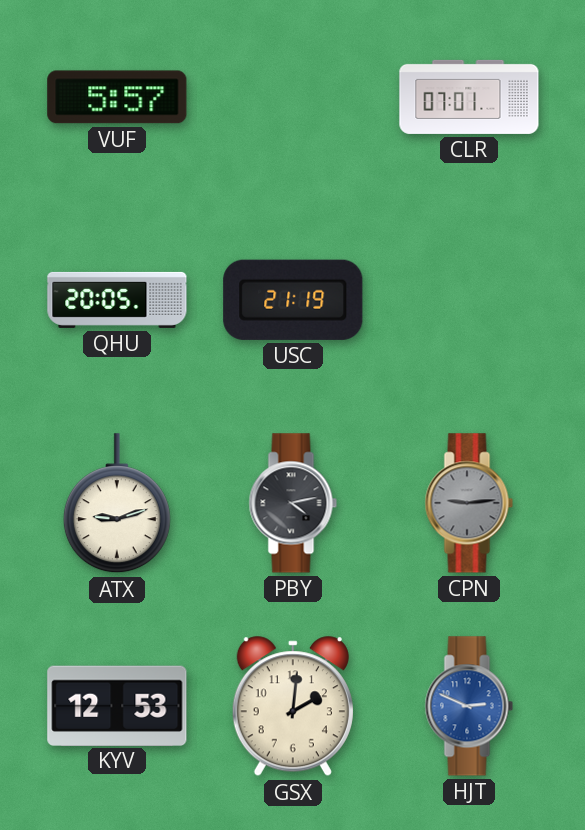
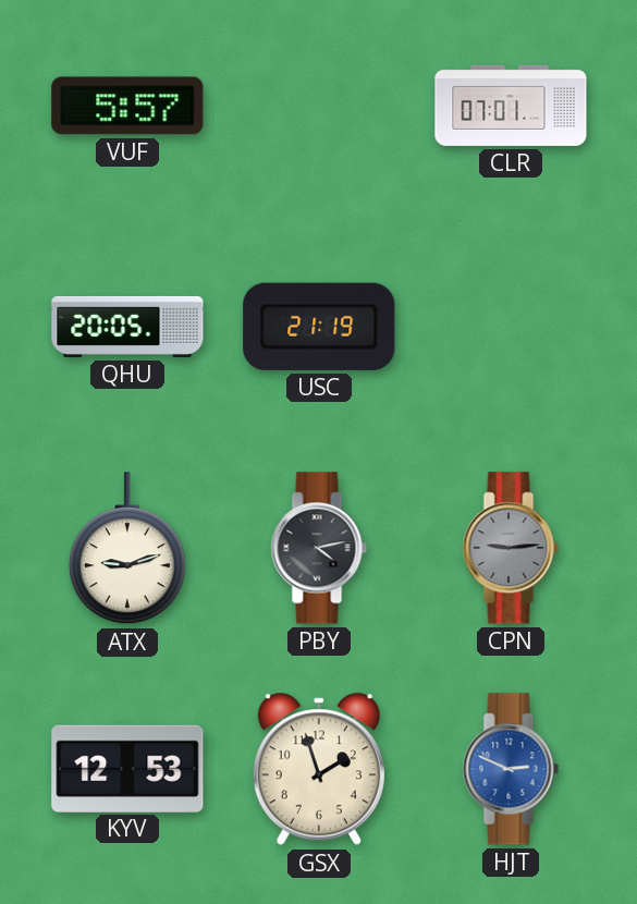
GSX: 2:01 -> 1:57 (319, 770)
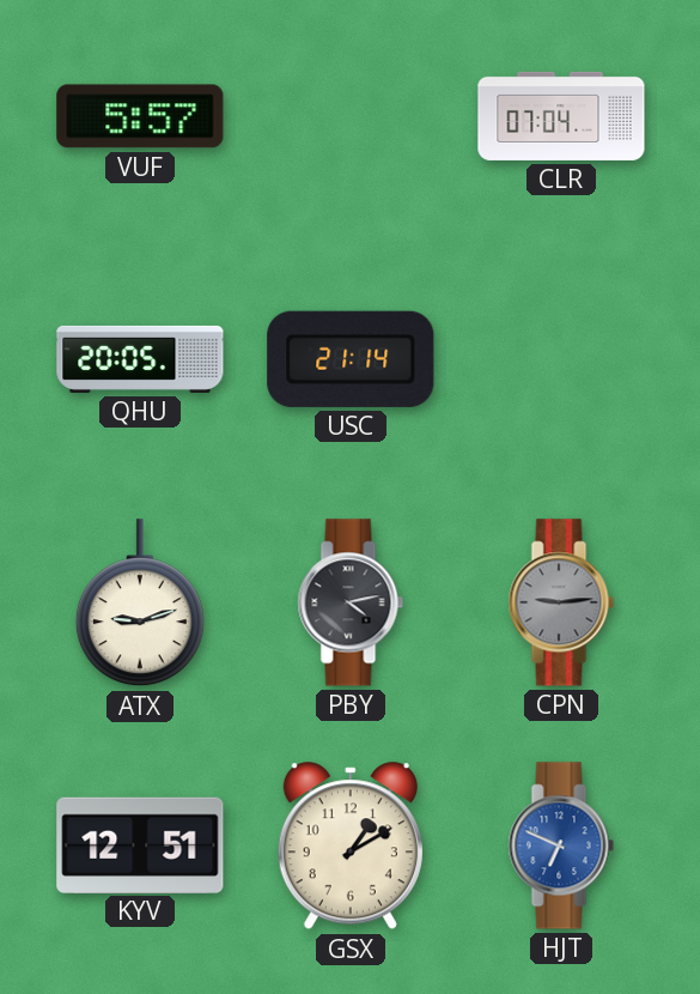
CLR: 07:01 -> 07:04 (561, 116)
USC: 21:19 -> 21:14 (351, 359)
KYV: 12:53 -> 12:51 (140, 844)
GSX: 1:57 -> 1:10 (351, 847)
HJT: 2:49 -> 6:49 (561, 845)
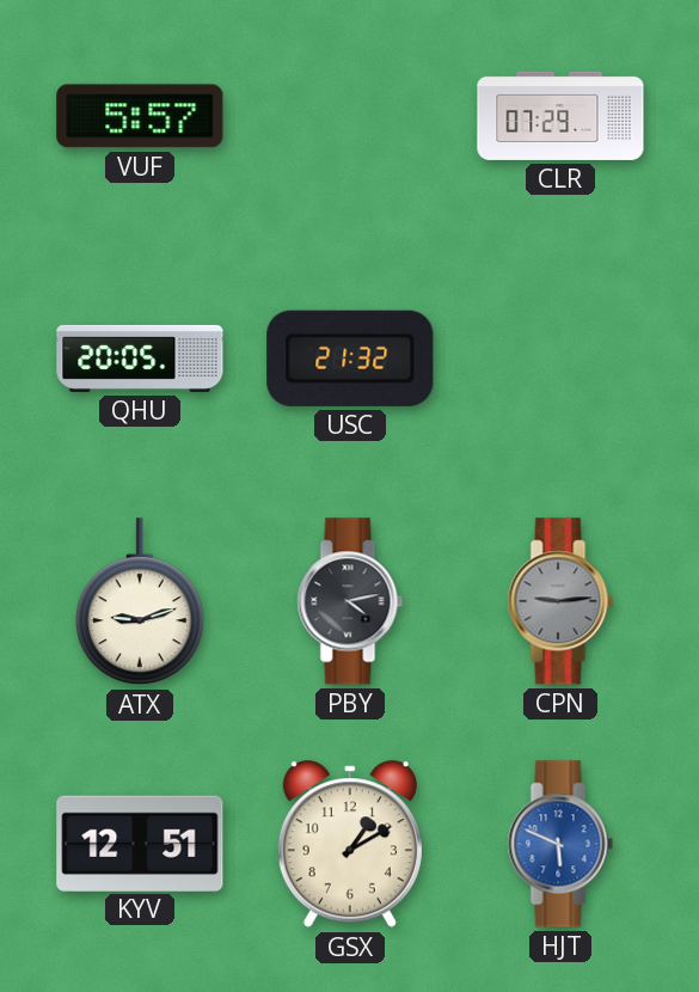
CLR: 07:04 -> 07:29 (560, 116)
USC: 21:14 -> 21:32 (350, 359)
HJT: 6:49 -> 5:49 (560, 844)
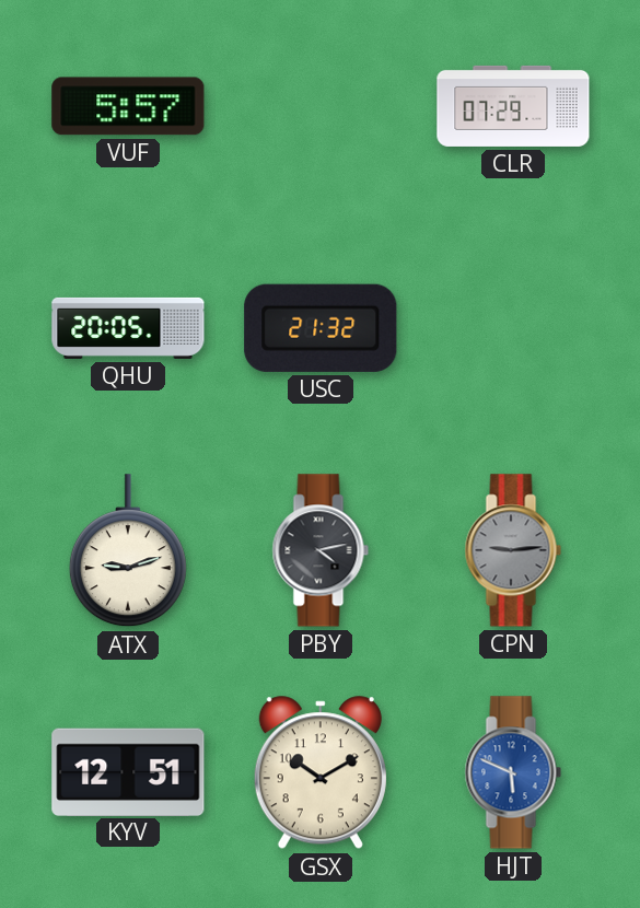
GSX: 1:10 -> 10:10 (321, 773)
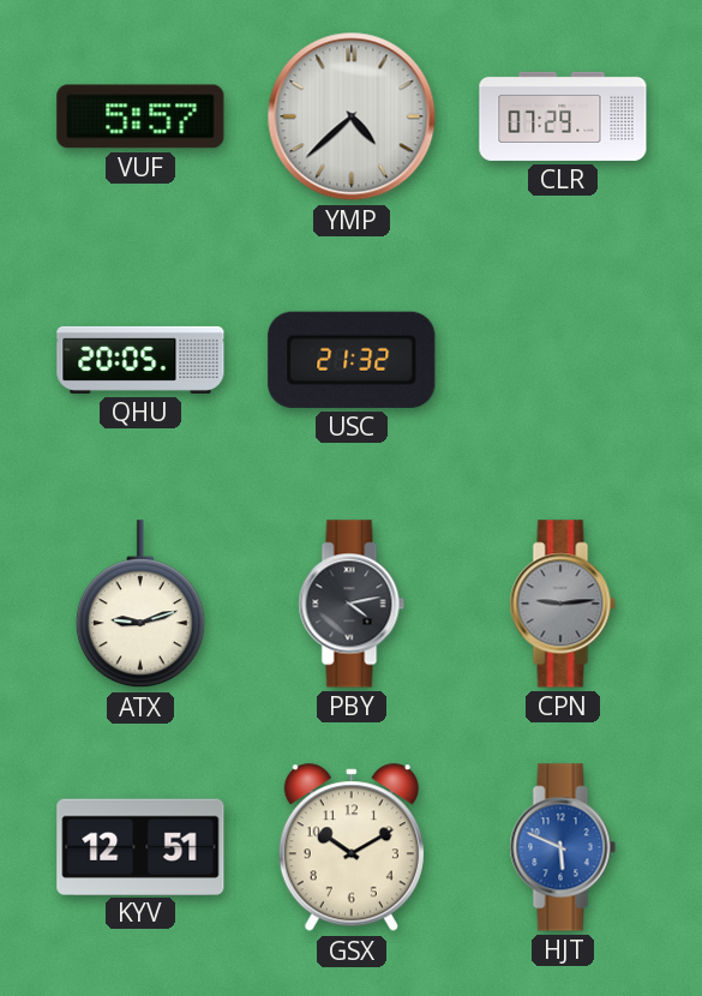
YMP: none -> 4:38 (352, 116)
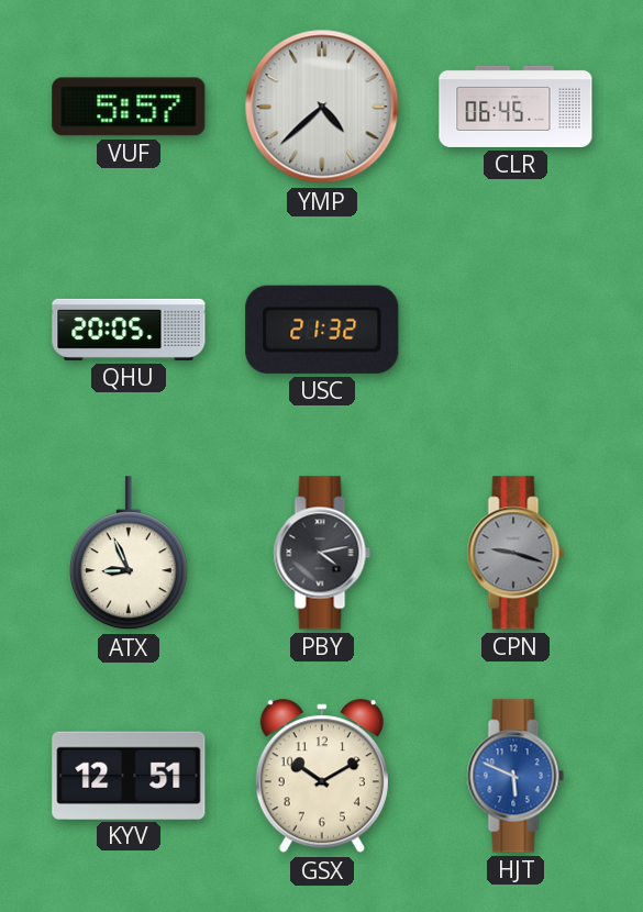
CLR: 07:29 -> 06:45 (515, 107)
ATX: 9:12 -> 8:56 (129, 554)
CPN: 9:14 -> 9:18 (515, 553)
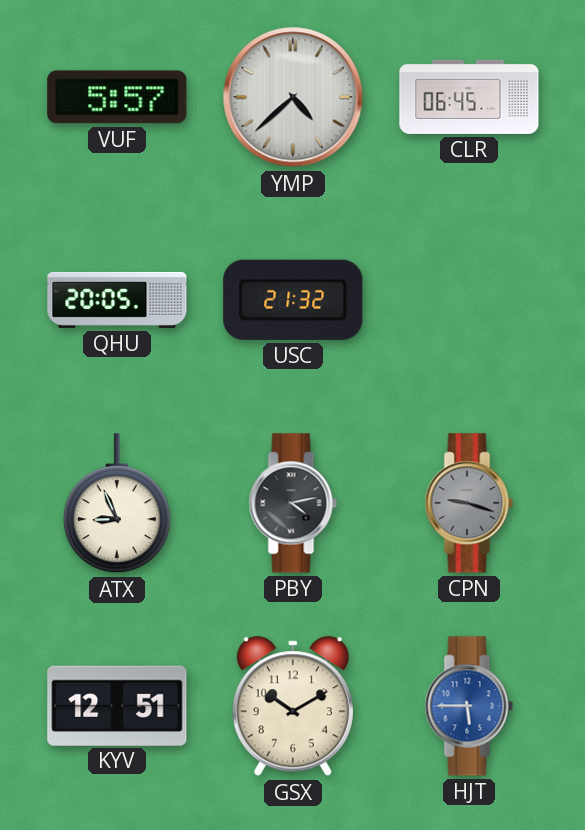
HJT: 5:49 -> 5:45 (469, 706)
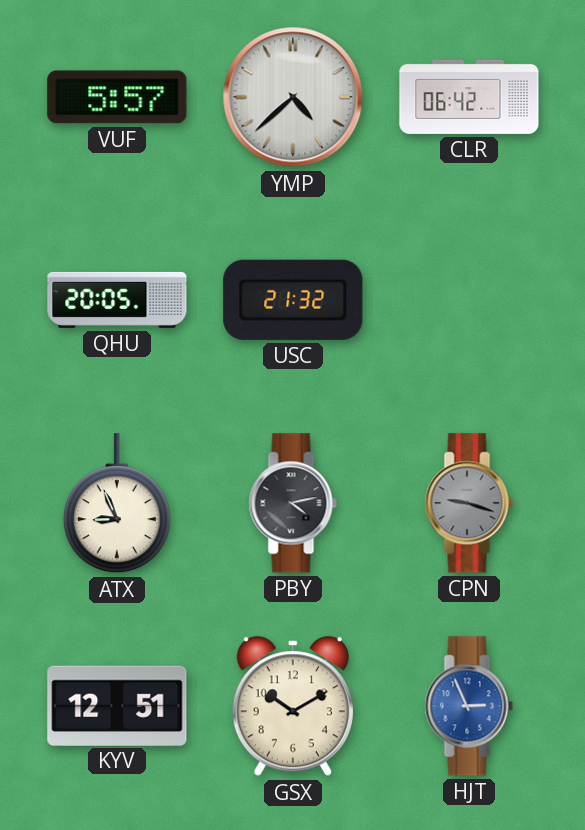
CLR: 06:45 -> 06:42 (469, 97)
HJT: 5:45 -> 2:56 (469, 706)
